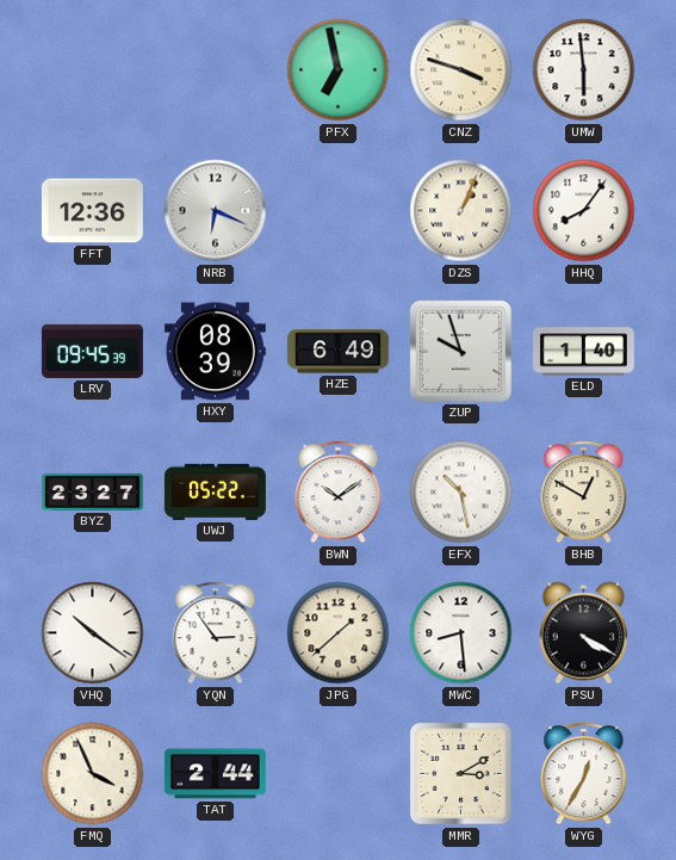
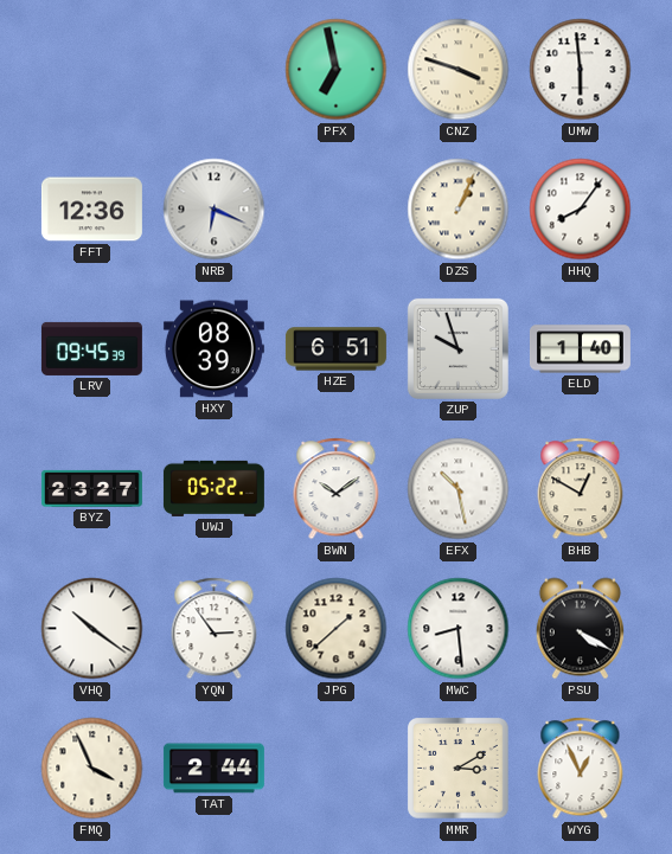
HZE: 6:49 -> 6:51 (335, 349)
WYG: 12:35 -> 12:56 (581, 769)
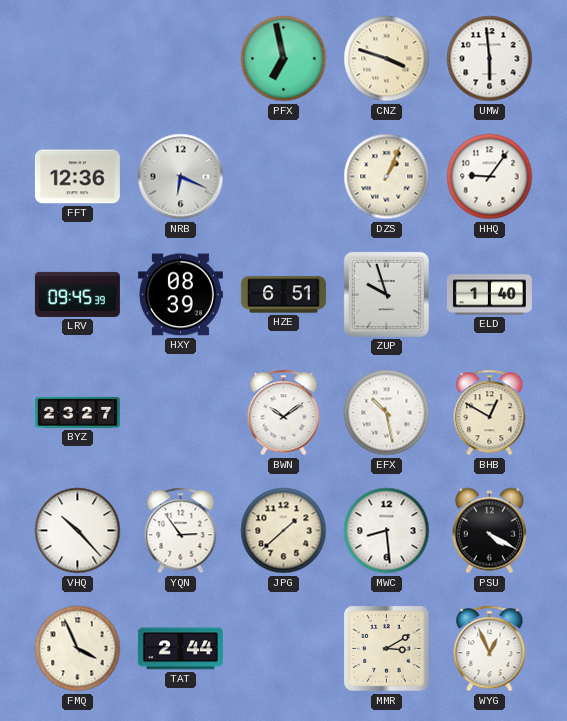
HHQ: 8:06 -> 9:06 (490, 177)
UWJ: 05:22 -> none (213, 488)
VHQ: 10:21 -> 10:23 (78, 531)
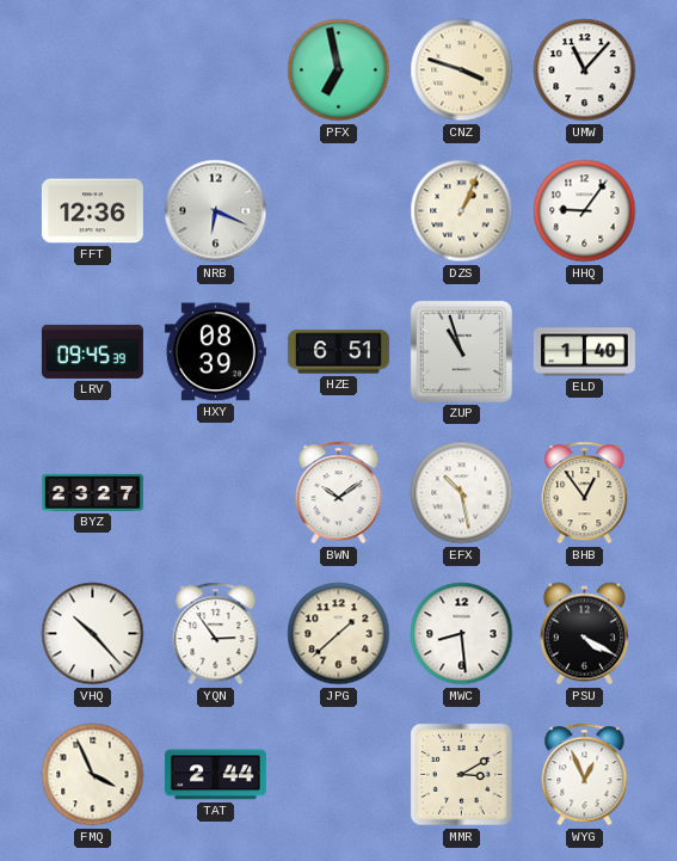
UMW: 5:59 -> 11:07 (585, 70)
ZUP: 9:57 -> 10:57 (461, 351)
BHB: 12:50 -> 12:54 (585, 493)
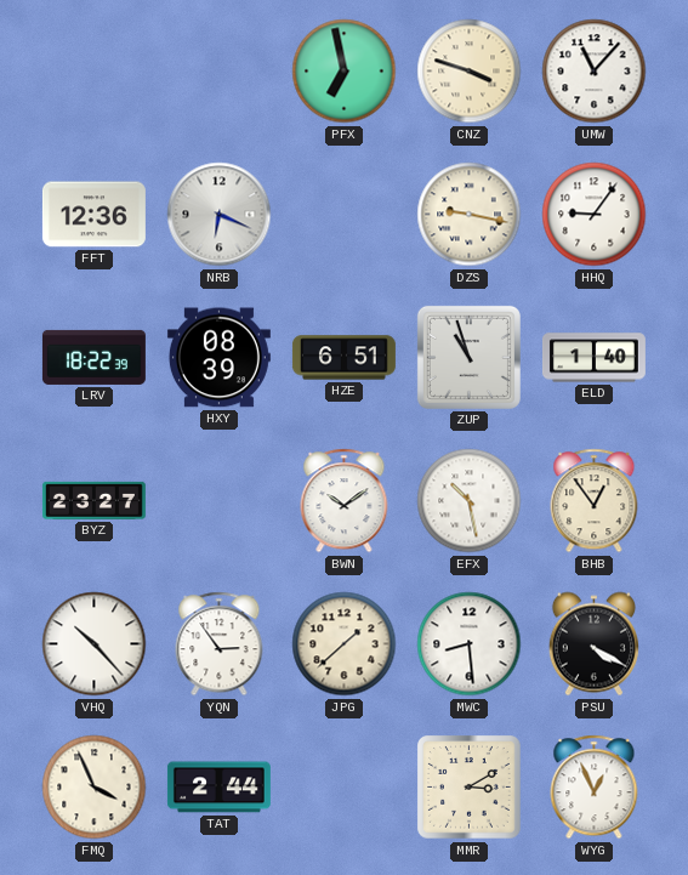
DZS: 1:04 -> 9:17 (470, 215)
LRV: 09:45 -> 18:22 (93, 357)
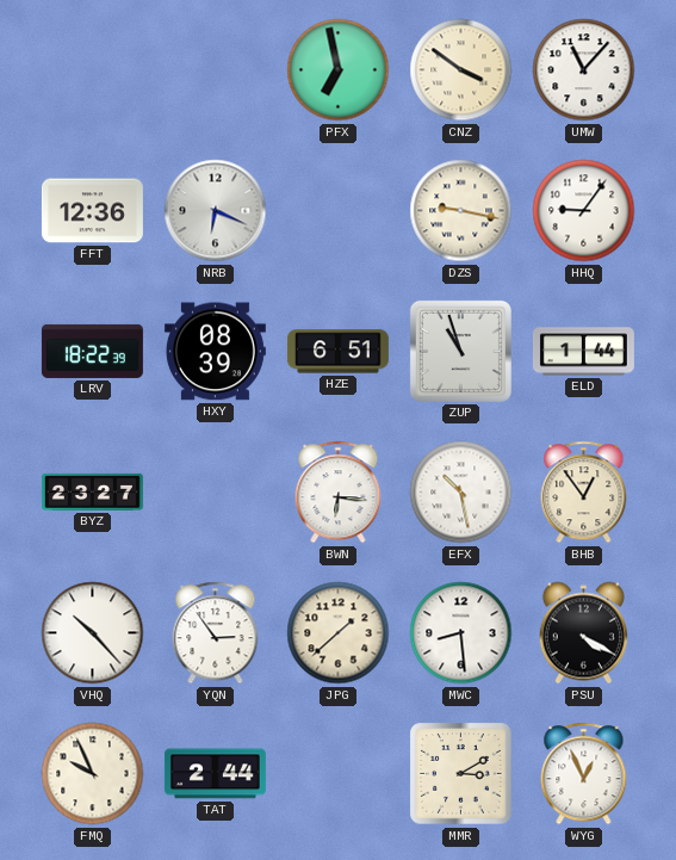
CNZ: 3:48 -> 3:51 (461, 70)
ELD: 1:40 -> 1:44 (583, 352)
BWN: 10:09 -> 6:16 (339, 493)
FMQ: 3:56 -> 9:56 (93, 774)
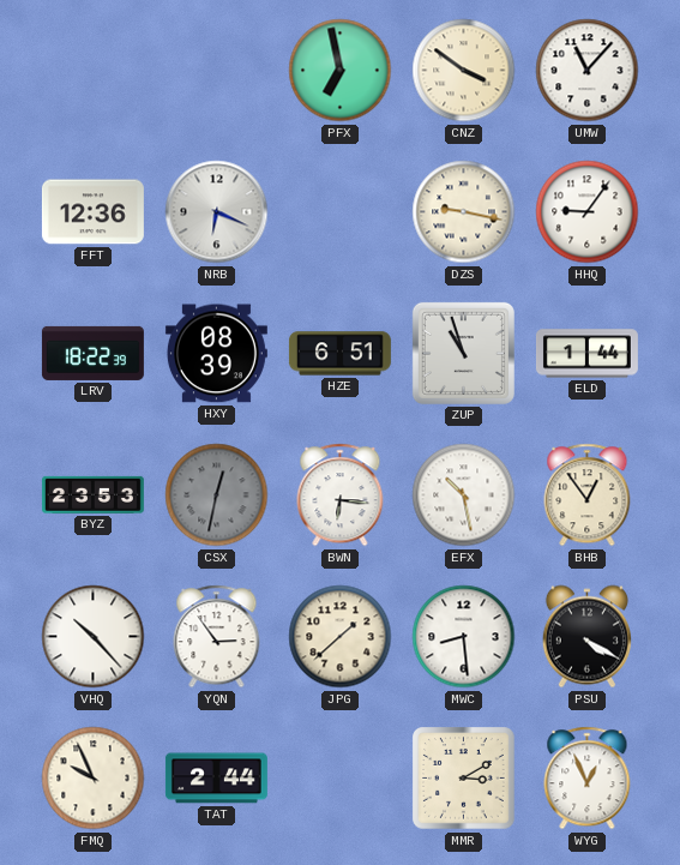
BYZ: 23:27 -> 23:53 (92, 494)
CSX: none -> 12:32 (217, 495)
